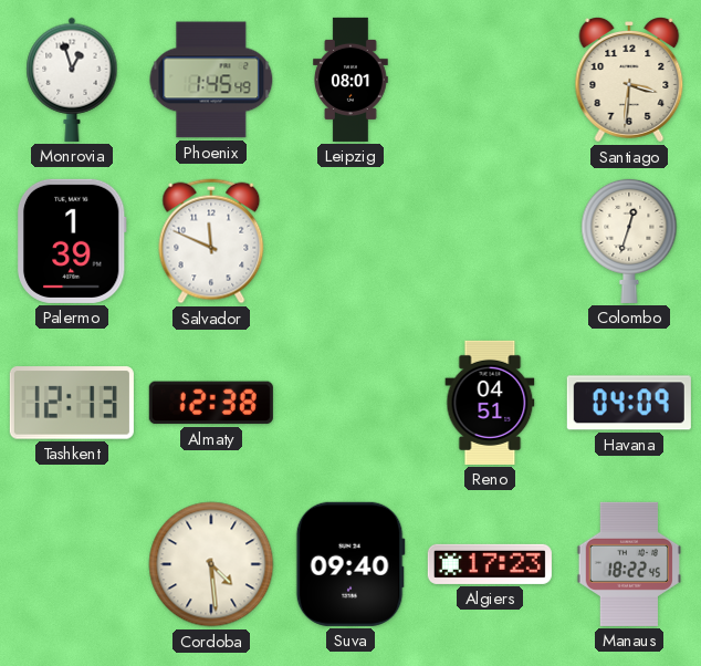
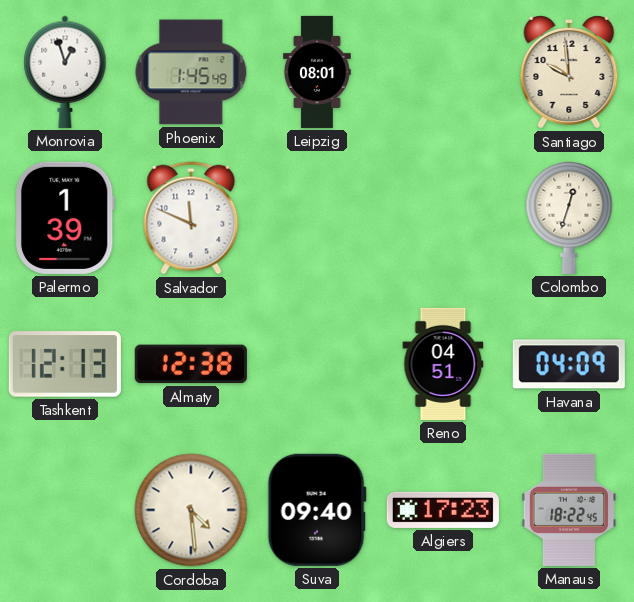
Santiago: 3:31 -> 9:59 (569, 73)
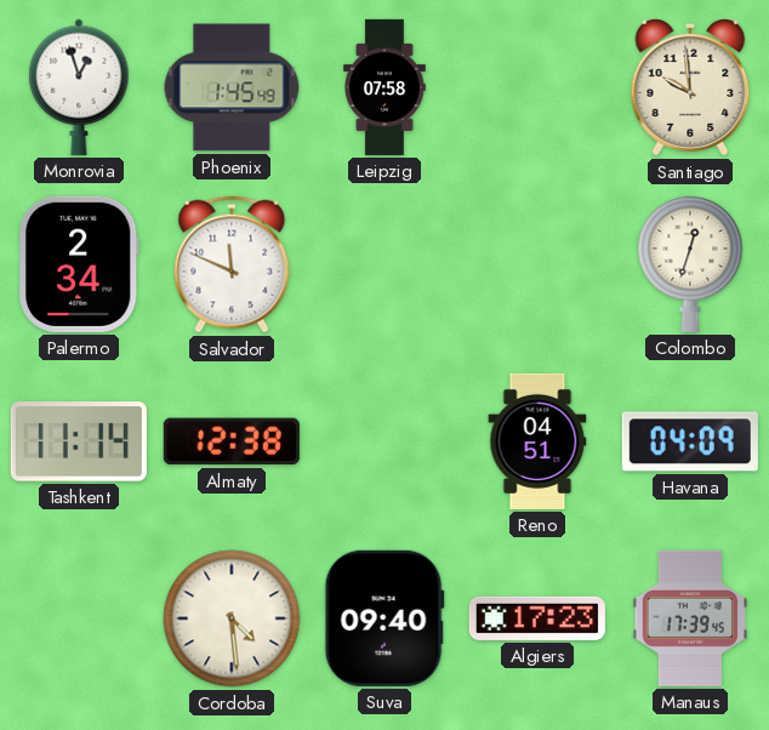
Leipzig: 08:01 -> 07:58 (386, 87)
Palermo: 1:39 -> 2:34 (79, 264)
Tashkent: 12:13 -> 11:14 (79, 441)
Manaus: 18:22 -> 17:39 (690, 618)
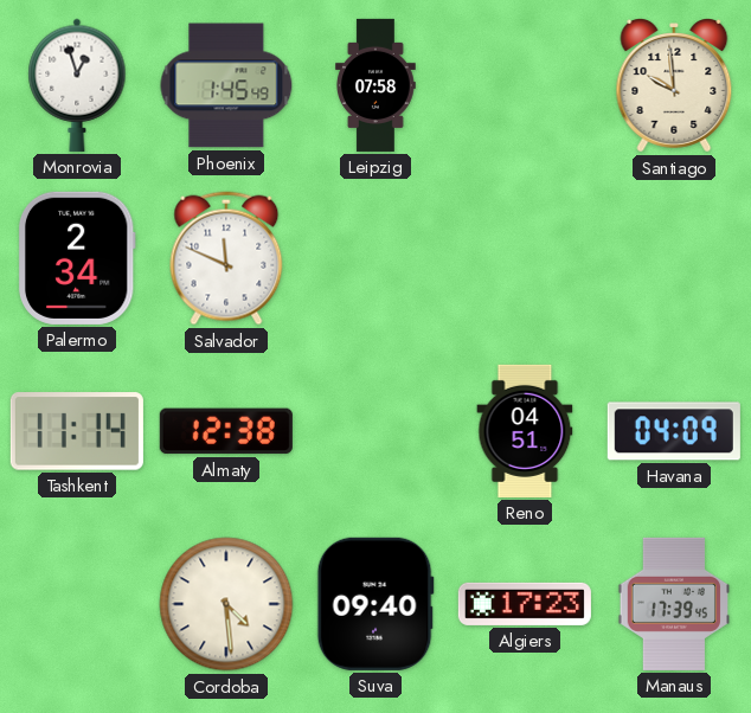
Colombo: 12:33 -> none (690, 263)
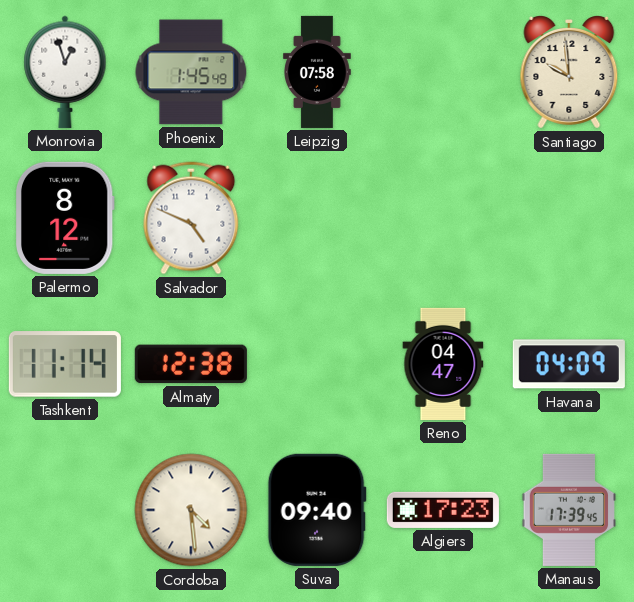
Palermo: 2:34 -> 8:12 (65, 218)
Salvador: 11:49 -> 4:49 (191, 218)
Reno: 04:51 -> 04:47 (443, 364)
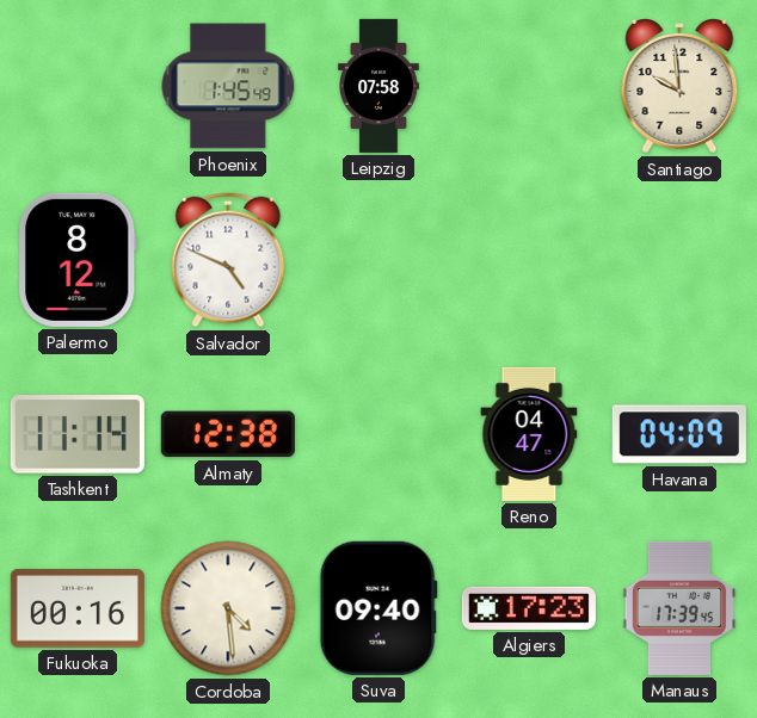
Monrovia: 12:57 -> none (65, 72)
Fukuoka: none -> 00:16 (78, 608)
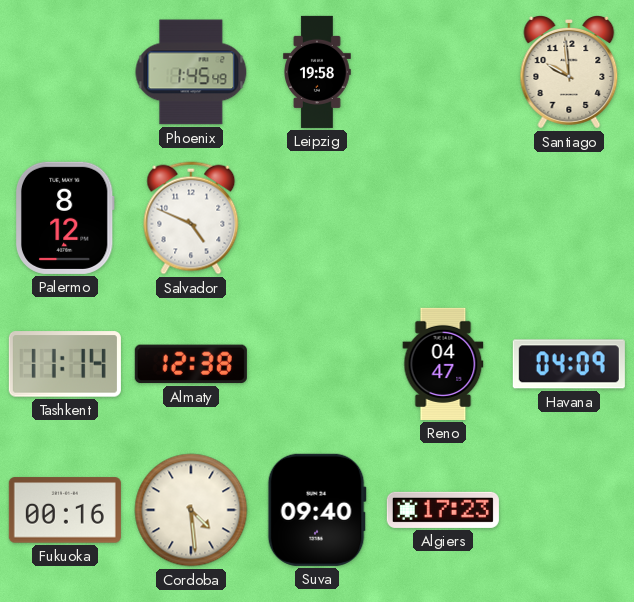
Leipzig: 07:58 -> 19:58 (318, 72)
Manaus: 17:39 -> none (679, 608)
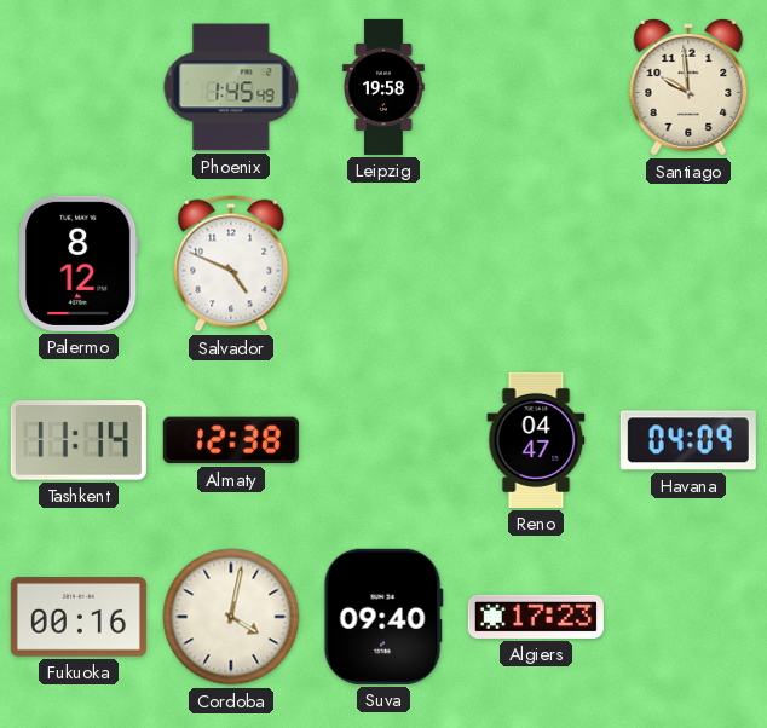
Cordoba: 4:29 -> 4:02 (231, 617)
